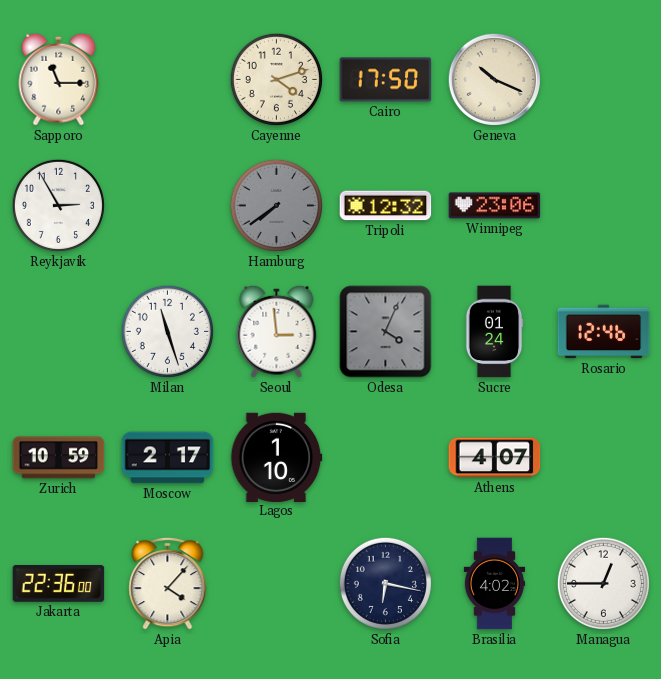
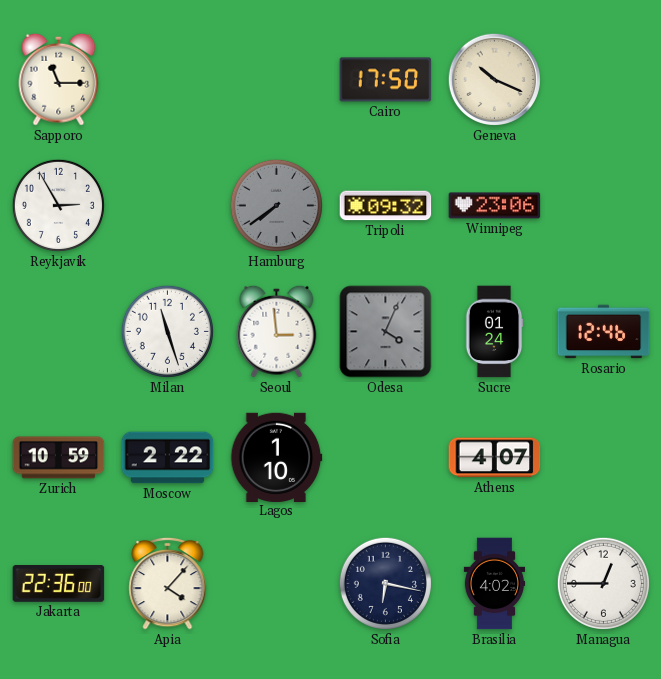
Cayenne: 4:12 -> none (276, 79)
Tripoli: 12:32 -> 09:32 (386, 206)
Moscow: 2:17 -> 2:22 (168, 458)
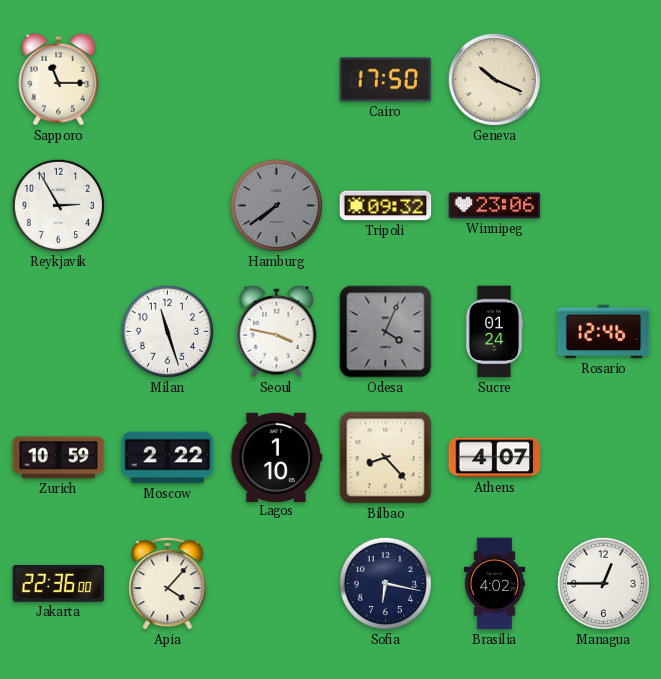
Seoul: 2:59 -> 3:47 (277, 331)
Bilbao: none -> 8:23 (386, 458)
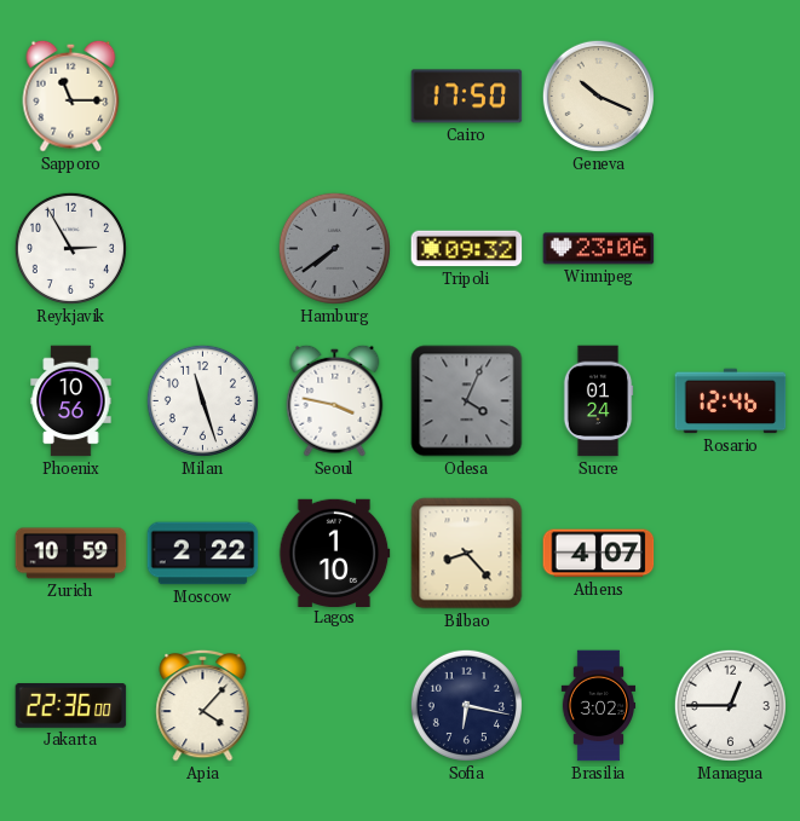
Phoenix: none -> 10:56 (71, 401)
Brasilia: 4:02 -> 3:02 (599, 706)
